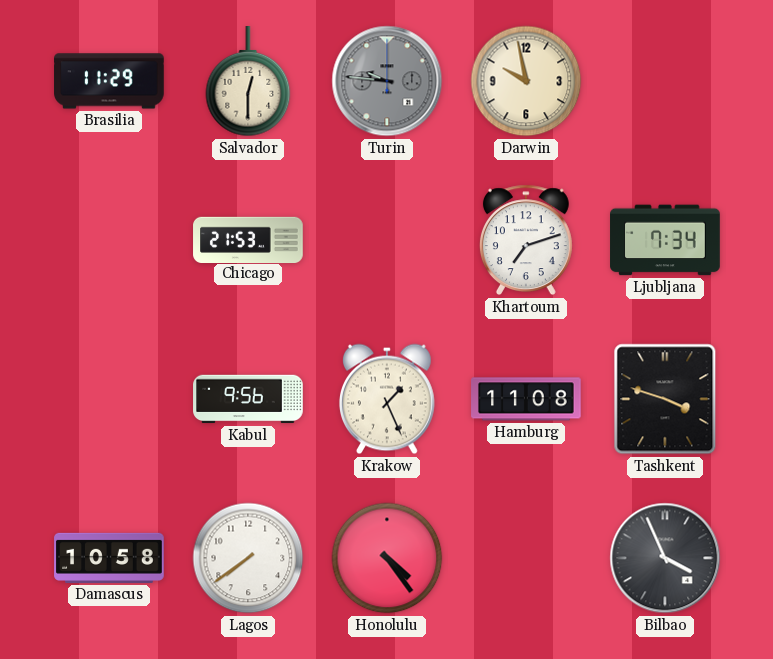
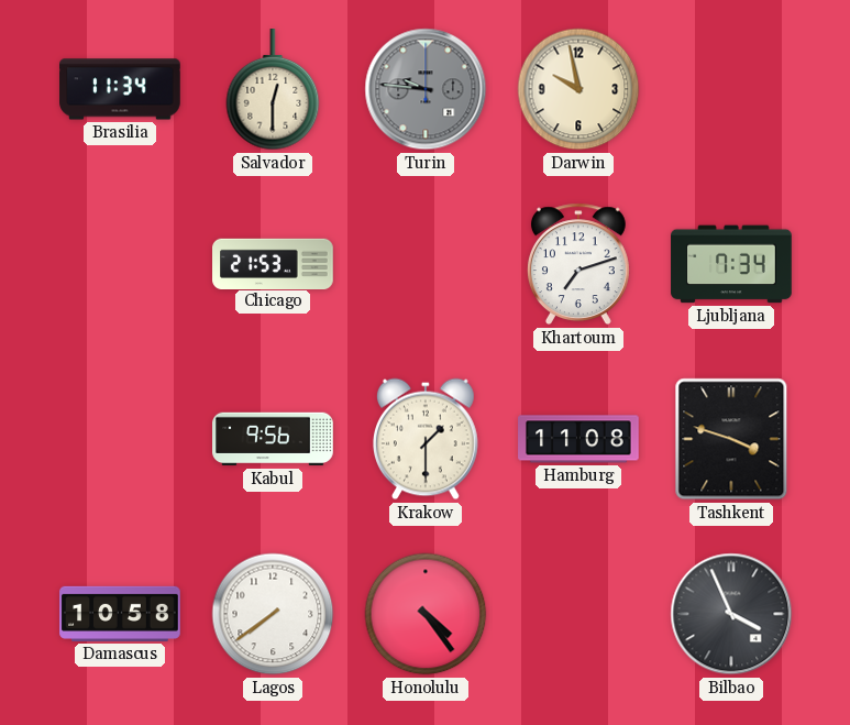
Brasilia: 11:29 -> 11:34 (120, 89)
Krakow: 1:26 -> 1:30 (426, 439)
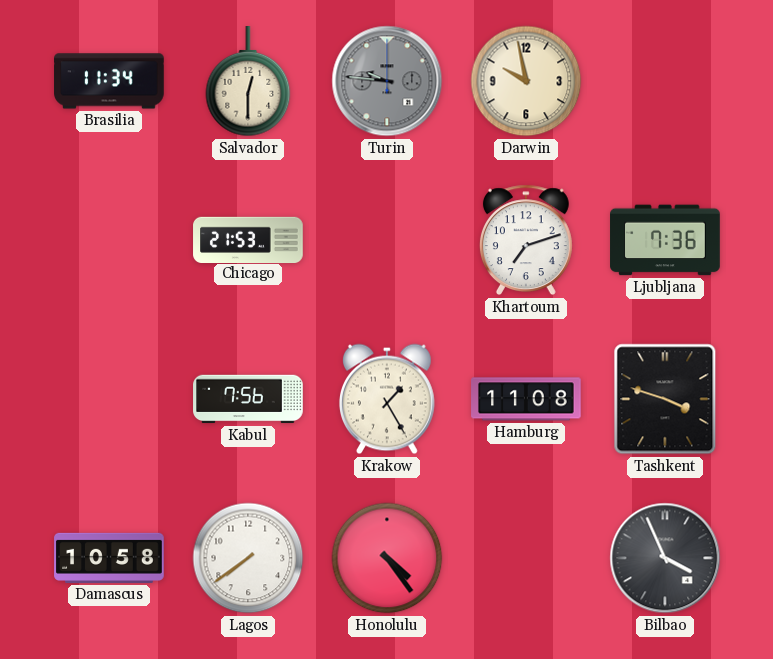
Ljubljana: 7:34 -> 7:36 (665, 240)
Kabul: 9:56 -> 7:56 (248, 399)
Krakow: 1:30 -> 1:25 (387, 399)
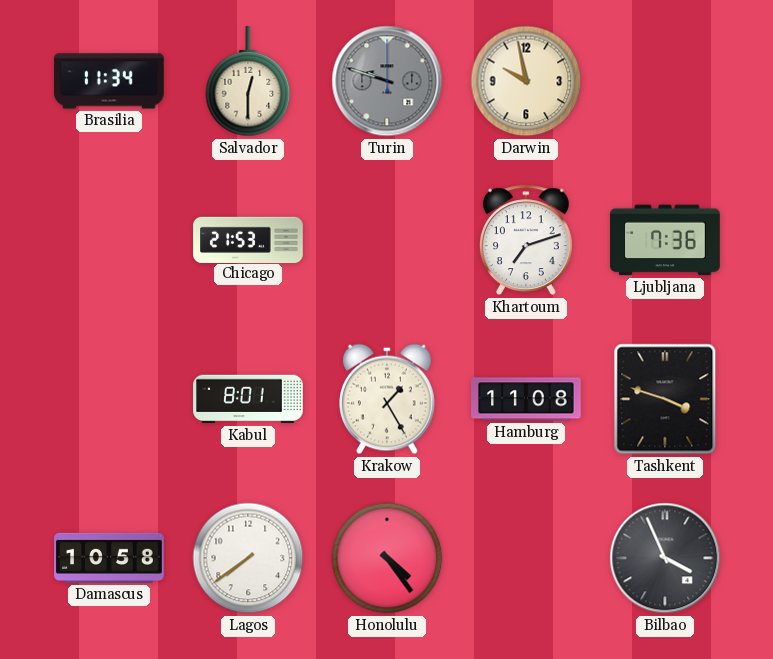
Turin: 9:46 -> 9:48 (387, 81)
Kabul: 7:56 -> 8:01 (248, 399)
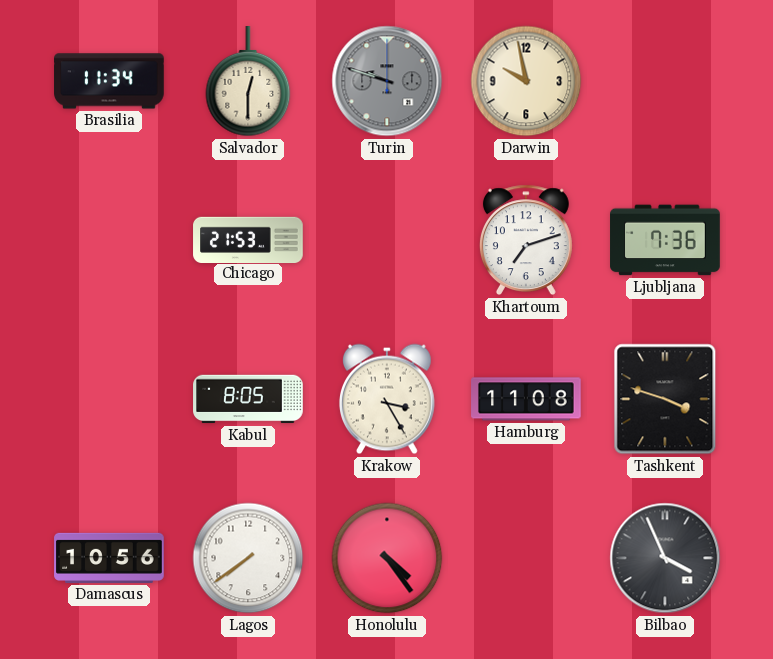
Kabul: 8:01 -> 8:05 (248, 399)
Krakow: 1:25 -> 3:25 (387, 399)
Damascus: 10:58 -> 10:56 (109, 558)
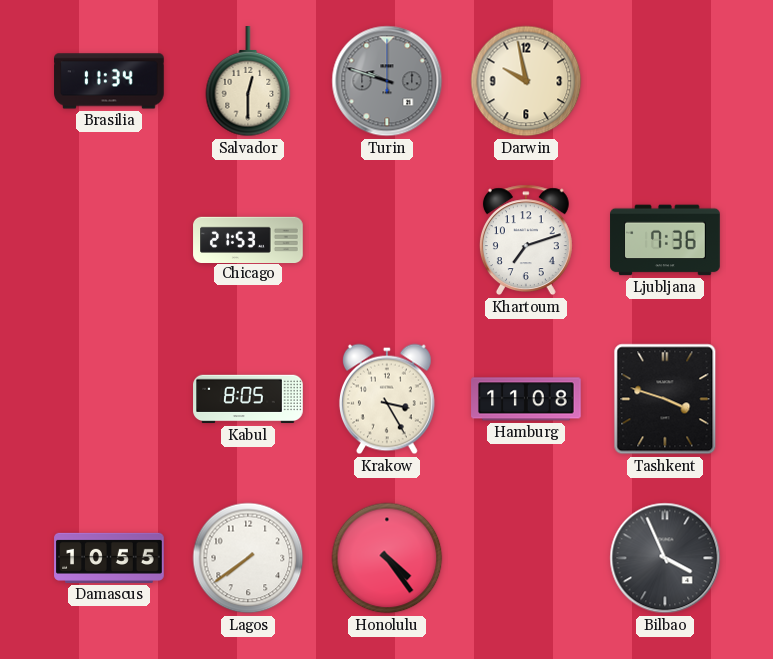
Damascus: 10:56 -> 10:55 (109, 558)
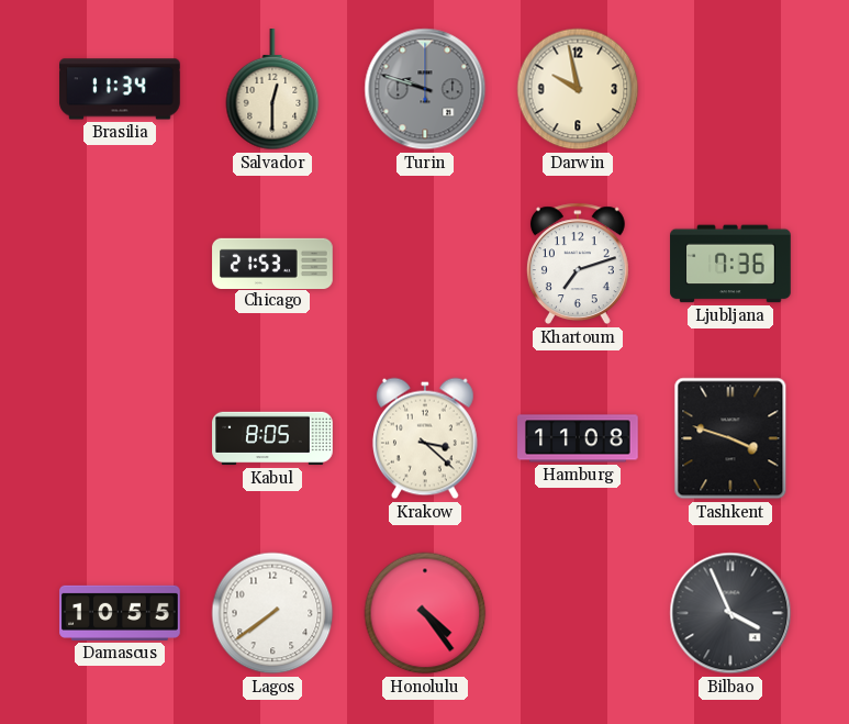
Krakow: 3:25 -> 3:22 (425, 438)
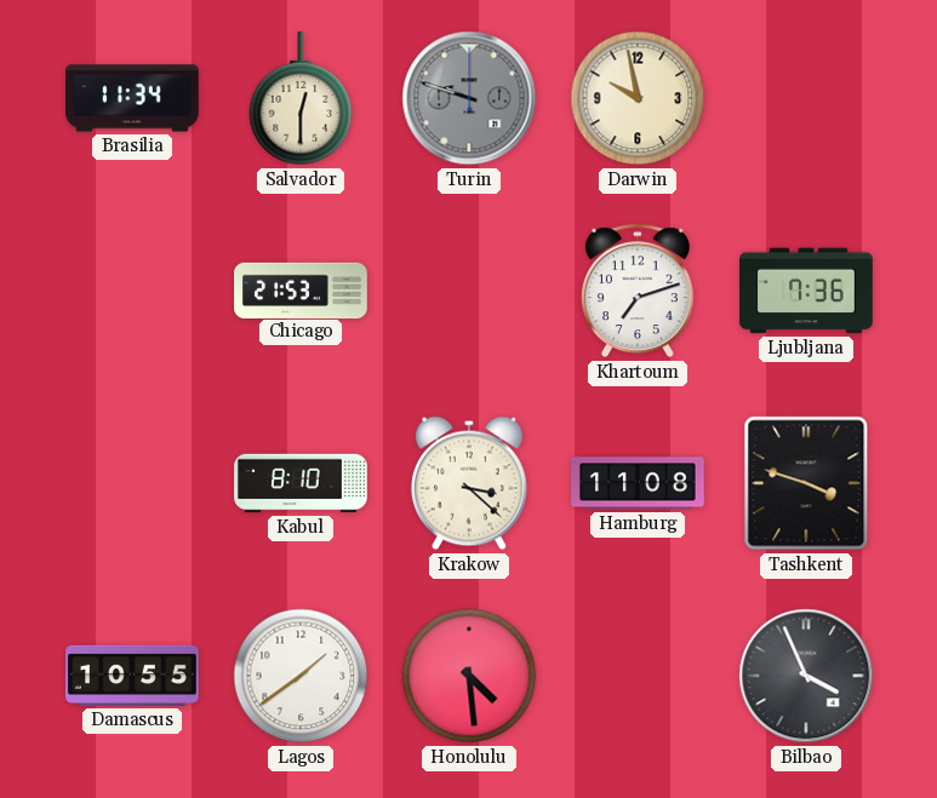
Kabul: 8:05 -> 8:10 (301, 483)
Lagos: 7:39 -> 1:39 (301, 676)
Honolulu: 4:24 -> 4:29 (469, 676)
